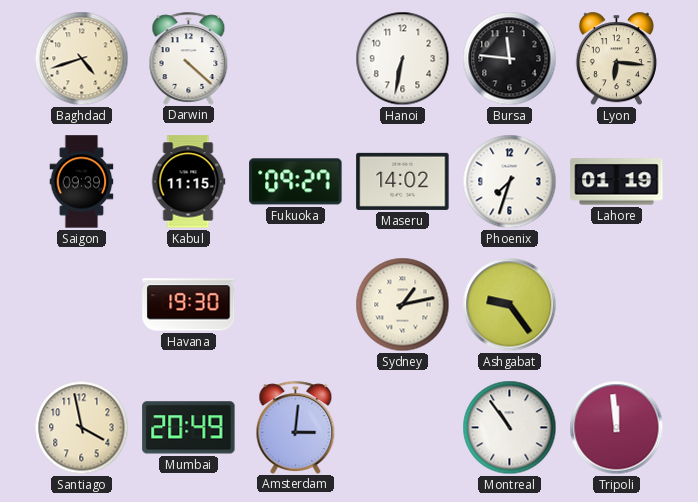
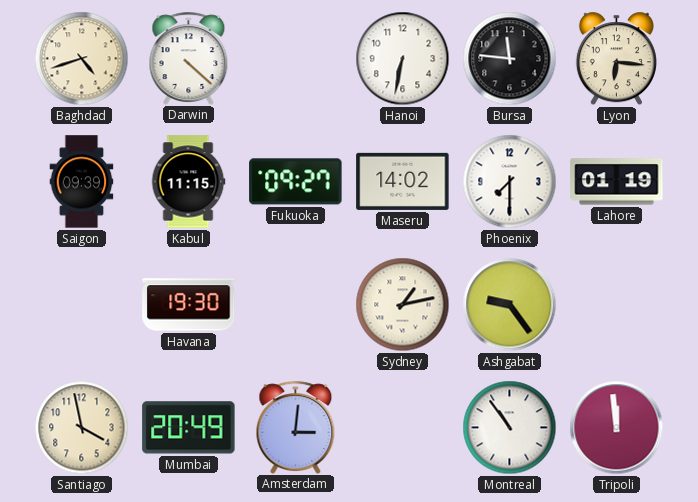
Phoenix: 7:33 -> 7:30 (510, 182)
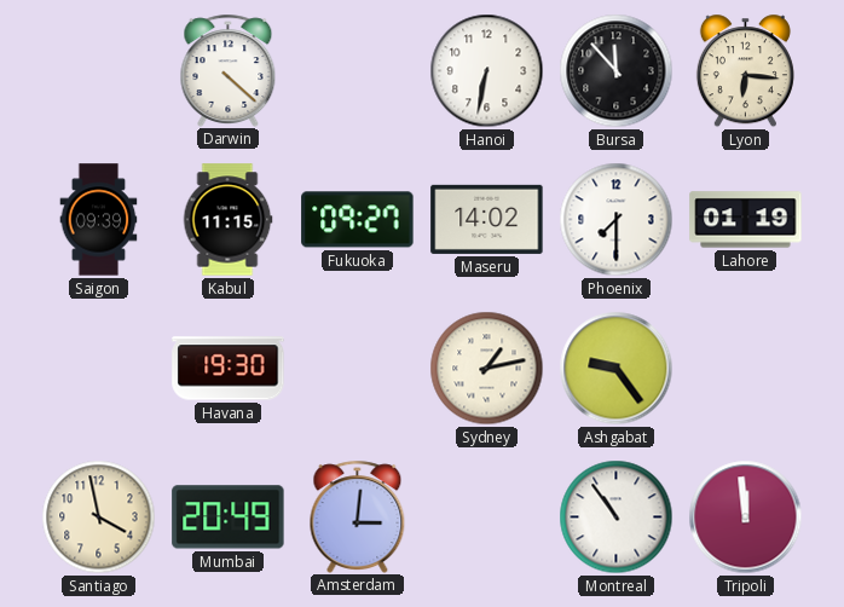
Baghdad: 4:42 -> none (82, 59)
Bursa: 11:46 -> 11:53 (617, 71)
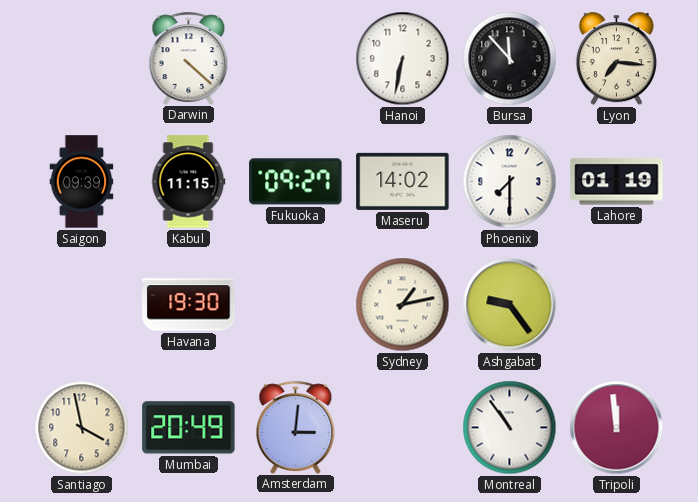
Lyon: 6:16 -> 7:16 (616, 59)
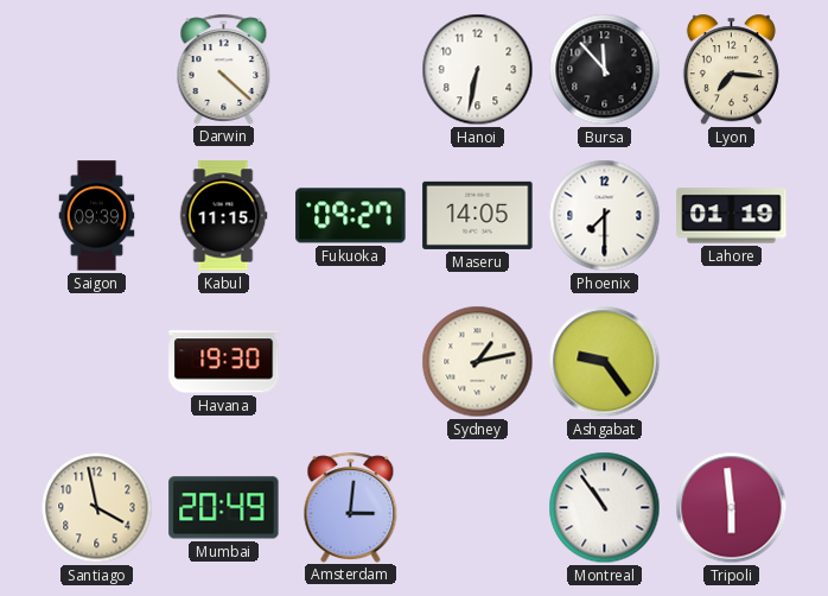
Maseru: 14:02 -> 14:05 (478, 215)
Tripoli: 11:59 -> 5:59 (732, 508)
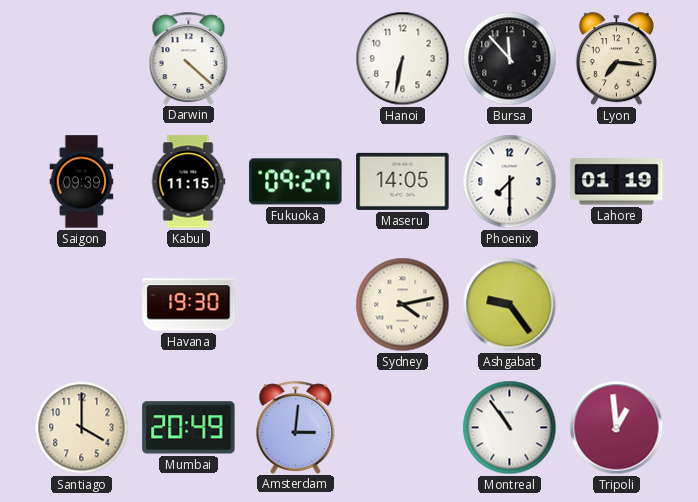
Sydney: 1:13 -> 4:13 (403, 305)
Santiago: 3:58 -> 4:00 (82, 428)
Tripoli: 5:59 -> 12:59 (617, 428)
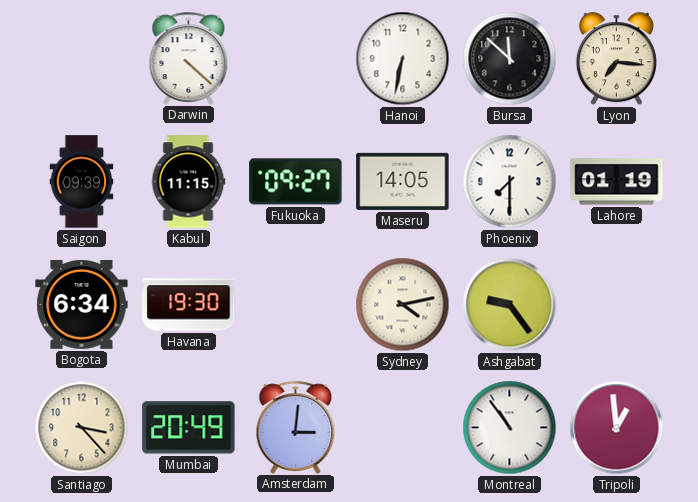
Bursa: 11:53 -> 11:52 (510, 59)
Bogota: none -> 6:34 (82, 304)
Santiago: 4:00 -> 3:23 (82, 428)
